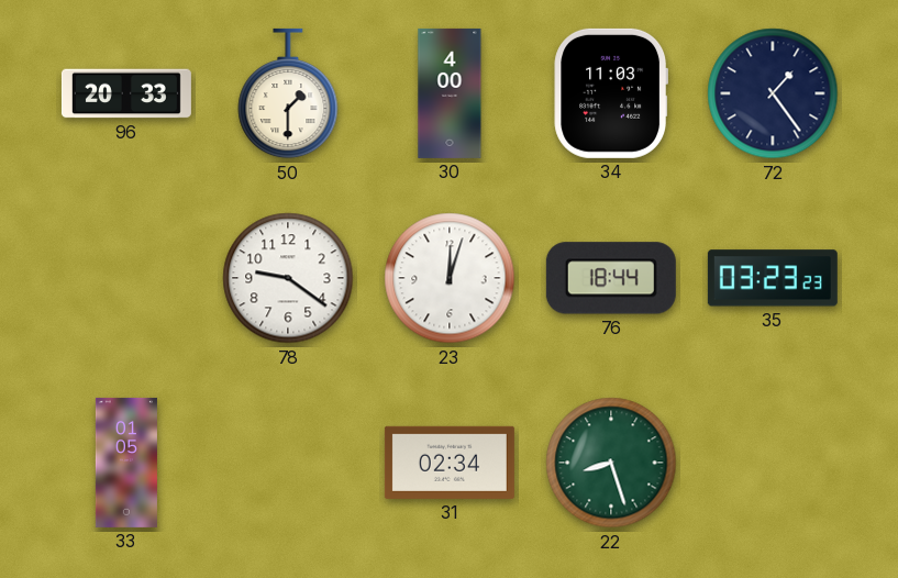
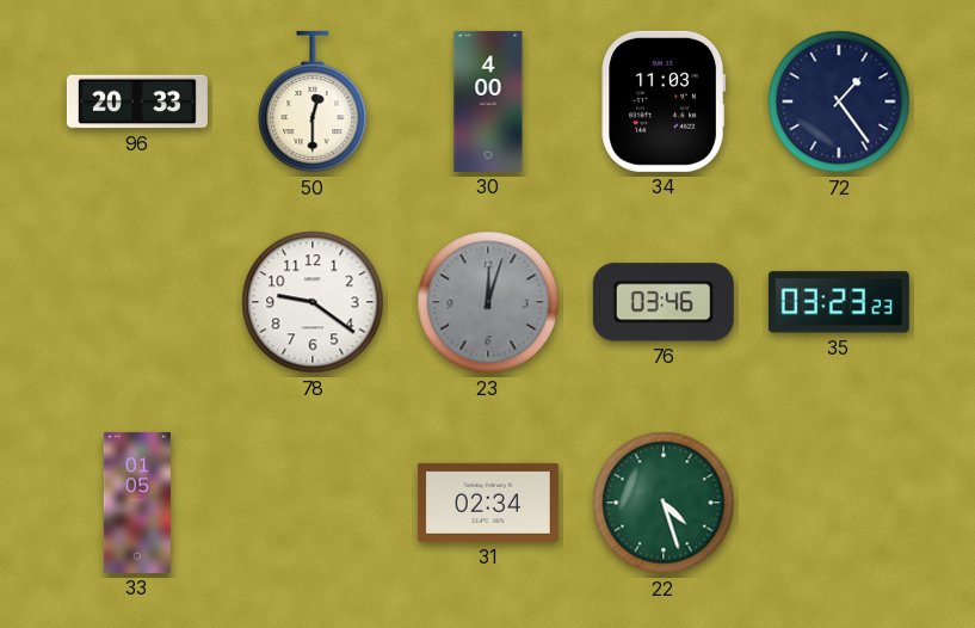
50: 1:30 -> 12:30 (313, 101)
23 dial: white -> grey (488, 302)
76: 18:44 -> 03:46 (664, 302)
22: 8:27 -> 4:27 (664, 503)
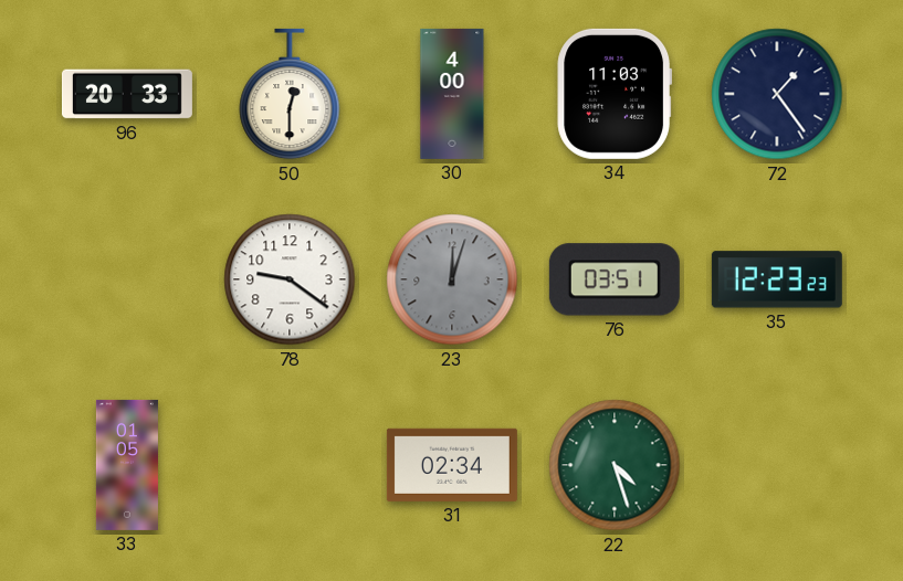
76: 03:46 -> 03:51 (615, 279)
35: 03:23 -> 12:23 (777, 279)
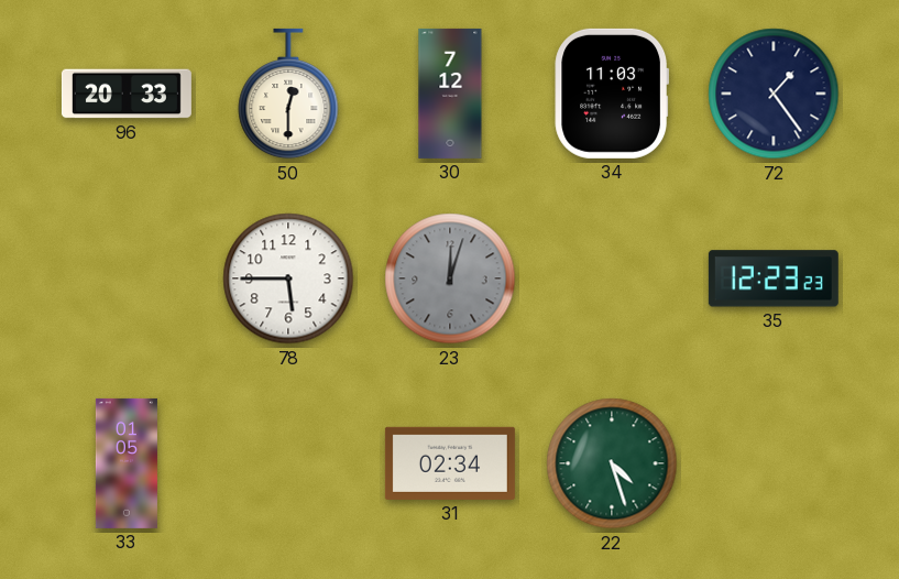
30: 4:00 -> 7:12 (450, 94)
78: 9:21 -> 5:45 (288, 278)
76: 03:51 -> none (615, 279)
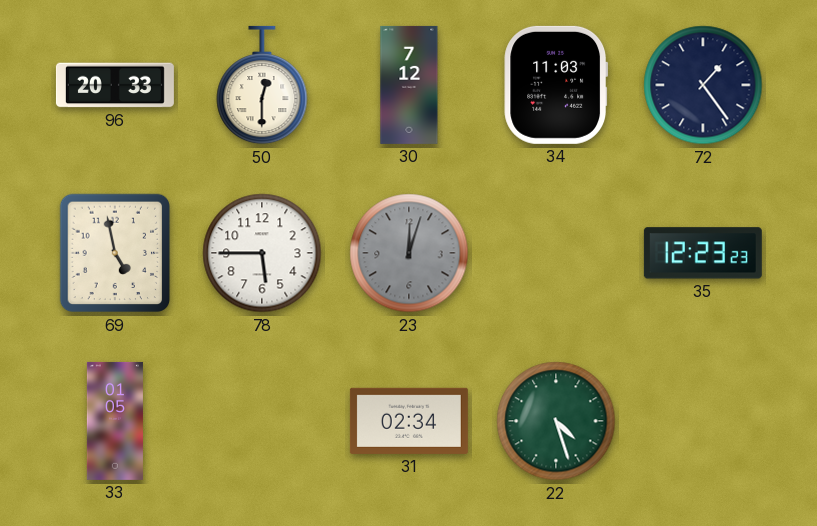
69: none -> 4:58 (115, 253)
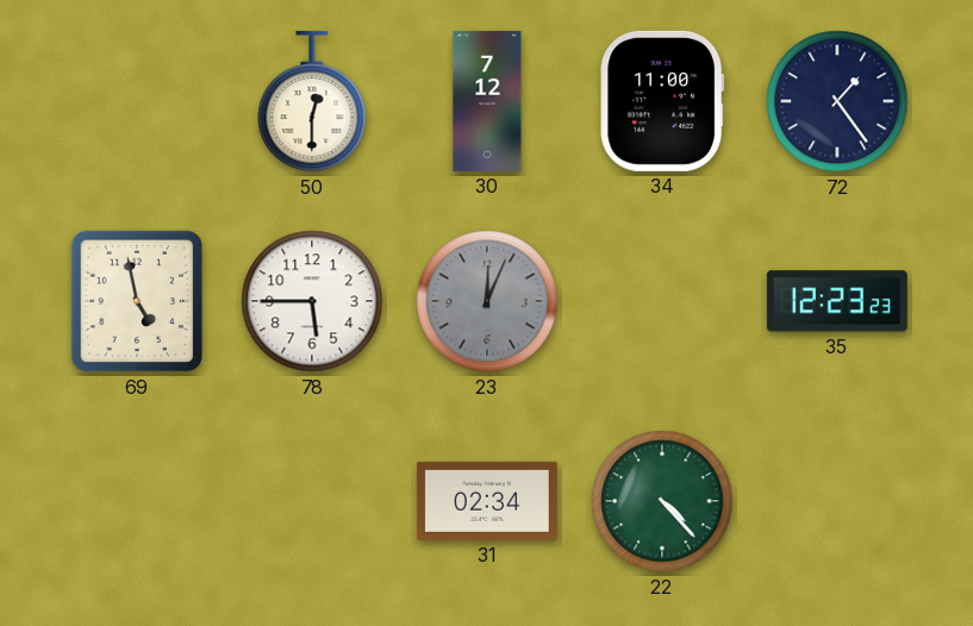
96: 20:33 -> none (115, 85)
34: 11:03 -> 11:00 (662, 101)
23: 12:03 -> 12:04 (487, 301)
33: 01:05 -> none (115, 421)
22: 4:27 -> 4:23 (662, 501)
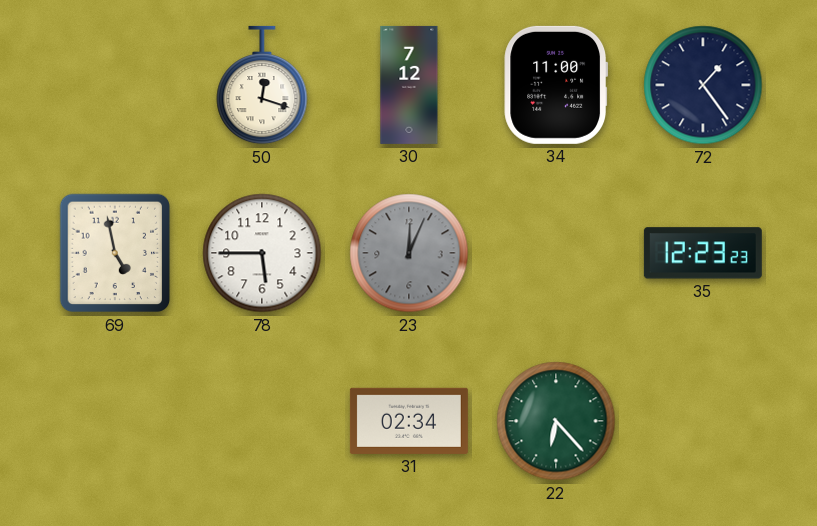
50: 12:30 -> 12:18 (262, 85)
22: 4:23 -> 6:23 (556, 421)
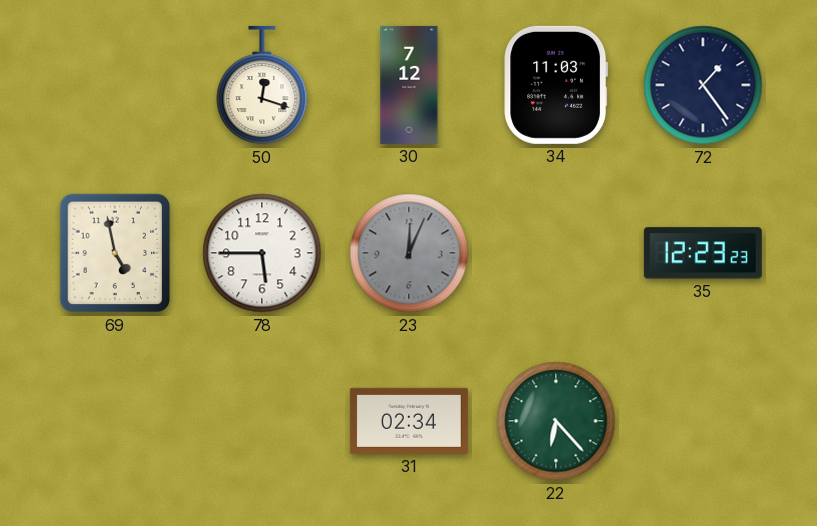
34: 11:00 -> 11:03 (556, 85)
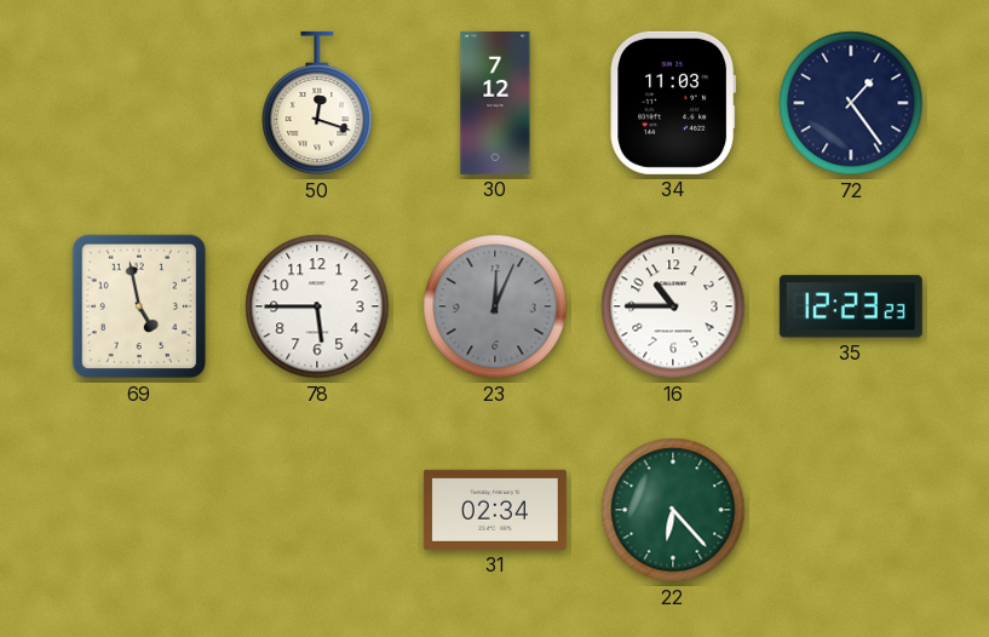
16: none -> 10:45 (673, 306)
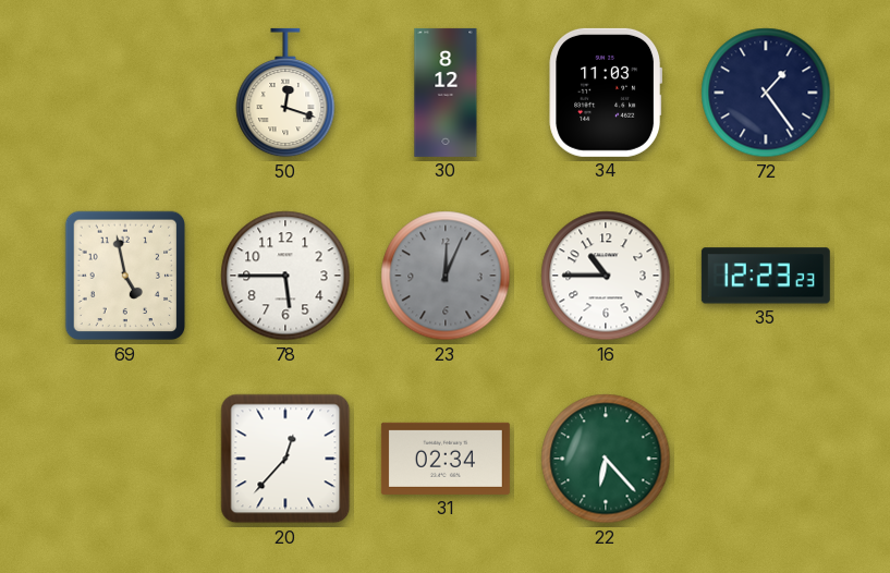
30: 7:12 -> 8:12 (446, 93)
20: none -> 12:37 (285, 459)
